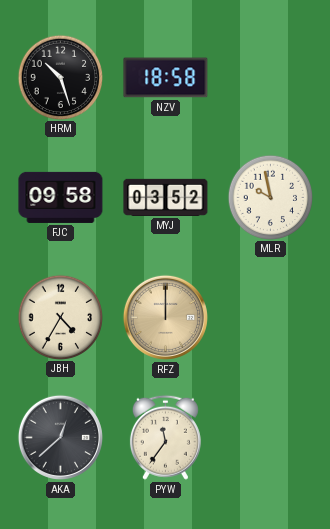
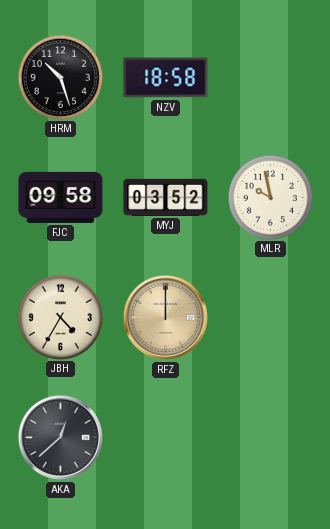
PYW: 11:36 -> none (165, 437)
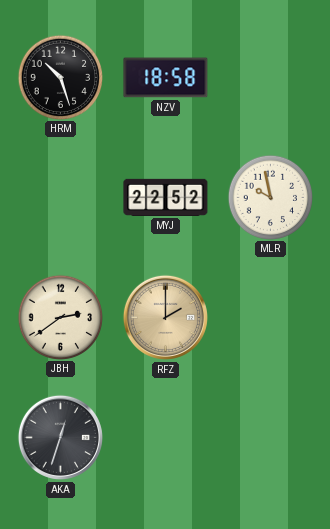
FJC: 09:58 -> none (61, 197)
MYJ: 03:52 -> 22:52 (166, 197)
JBH: 4:35 -> 2:39 (60, 317)
RFZ: 12:00 -> 2:00 (165, 317)
AKA: 12:38 -> 12:33 (60, 437)
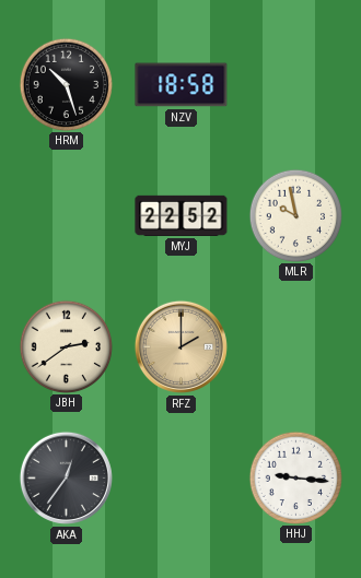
AKA: 12:33 -> 12:36 (66, 477)
HHJ: none -> 9:16 (295, 477)
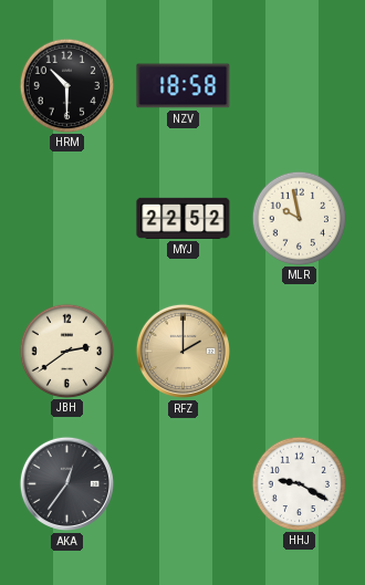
HRM: 10:27 -> 10:30 (66, 85)
HHJ: 9:16 -> 9:20 (299, 483)
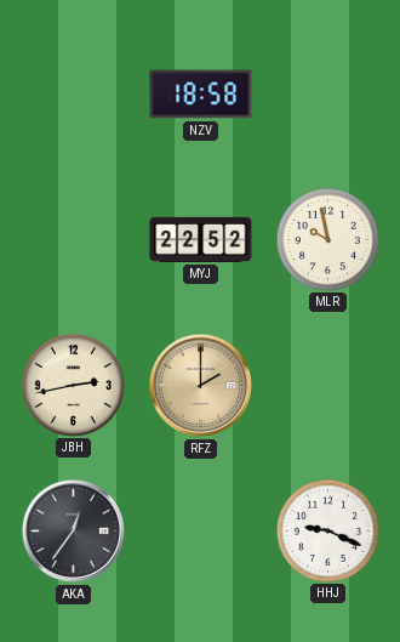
HRM: 10:30 -> none (66, 85)
JBH: 2:39 -> 2:43 (73, 385)
HHJ: 9:20 -> 9:19 (327, 530)
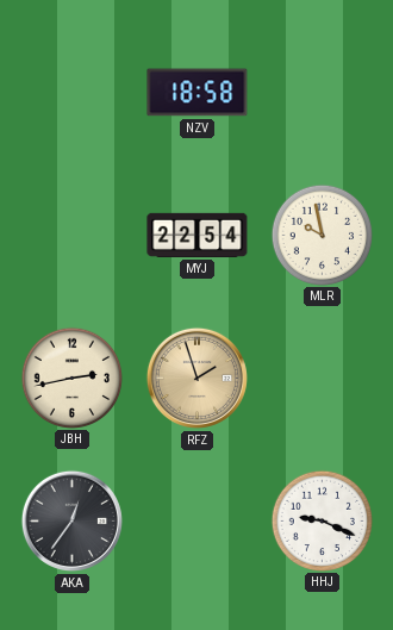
MYJ: 22:52 -> 22:54 (198, 235)
RFZ: 2:00 -> 1:57 (196, 378)
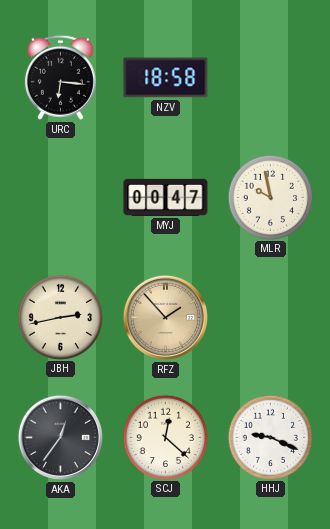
URC: none -> 6:16 (60, 77)
MYJ: 22:54 -> 00:47 (166, 197)
RFZ: 1:57 -> 1:53 (165, 317)
SCJ: none -> 12:22 (165, 437)
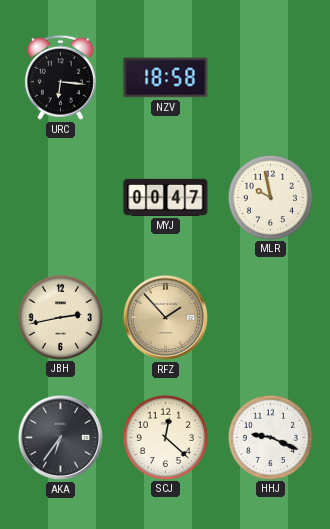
AKA: 12:36 -> 6:36 (60, 437)
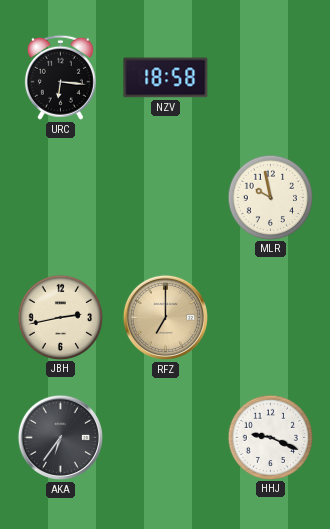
MYJ: 00:47 -> none (166, 197)
RFZ: 1:53 -> 7:00 (165, 317)
SCJ: 12:22 -> none (165, 437)
